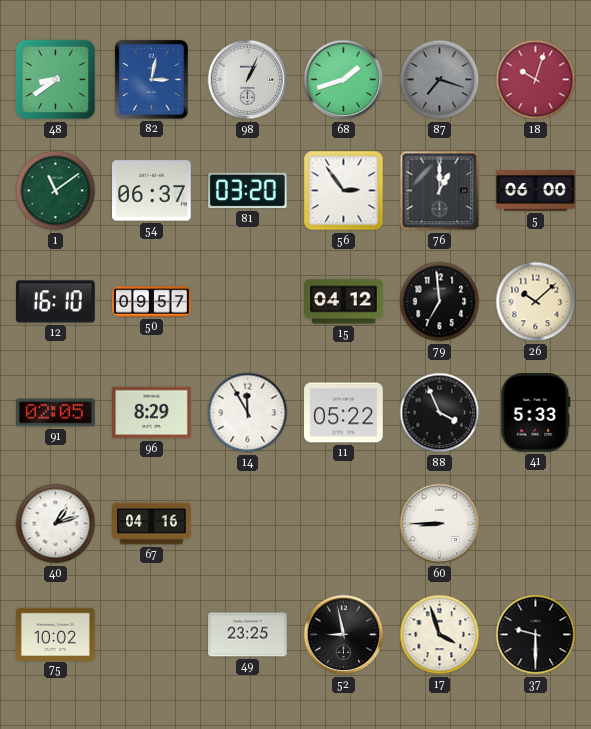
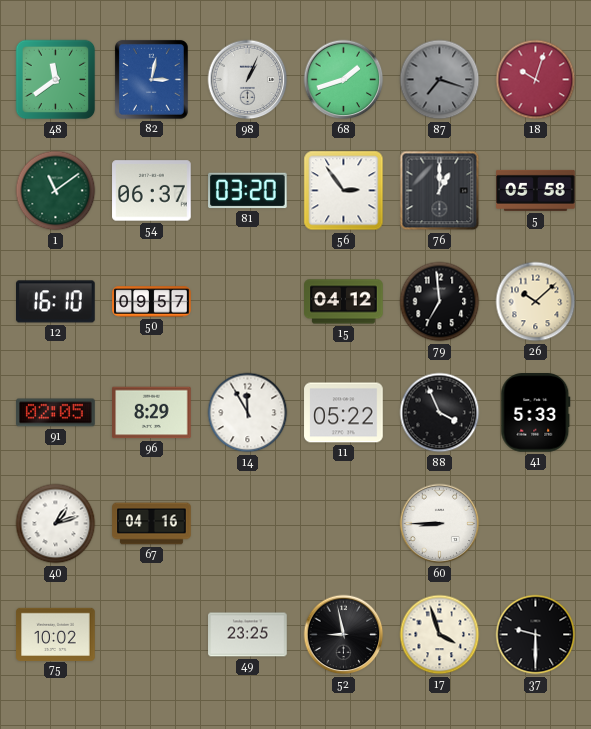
48: 8:39 -> 11:39 (56, 80)
5: 06:00 -> 05:58 (536, 190)
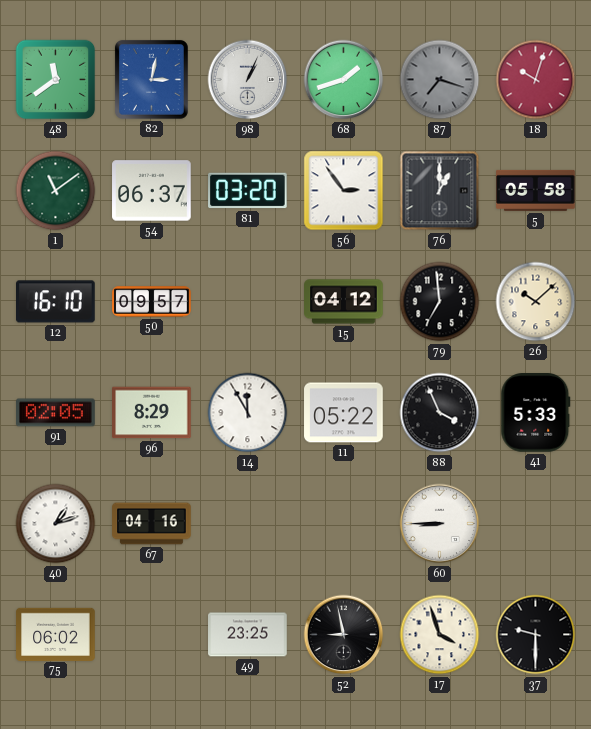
75: 10:02 -> 06:02 (56, 634)
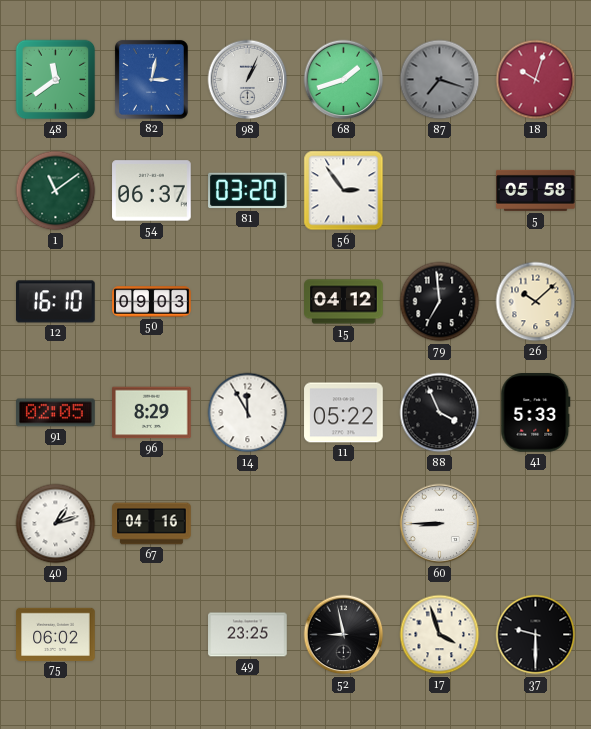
76: 1:00 -> none (440, 191)
50: 09:57 -> 09:03 (152, 302)
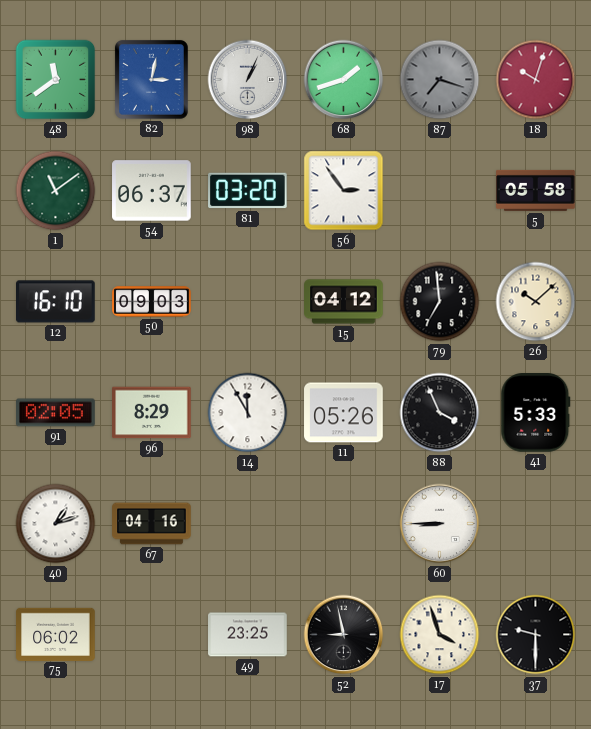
11: 05:22 -> 05:26 (344, 413)
